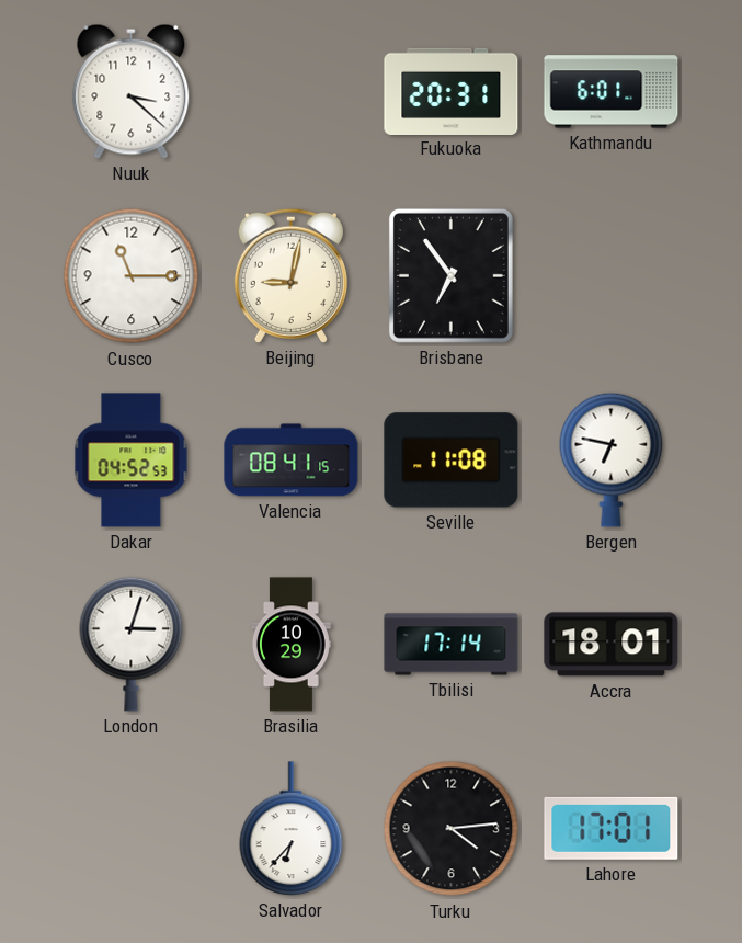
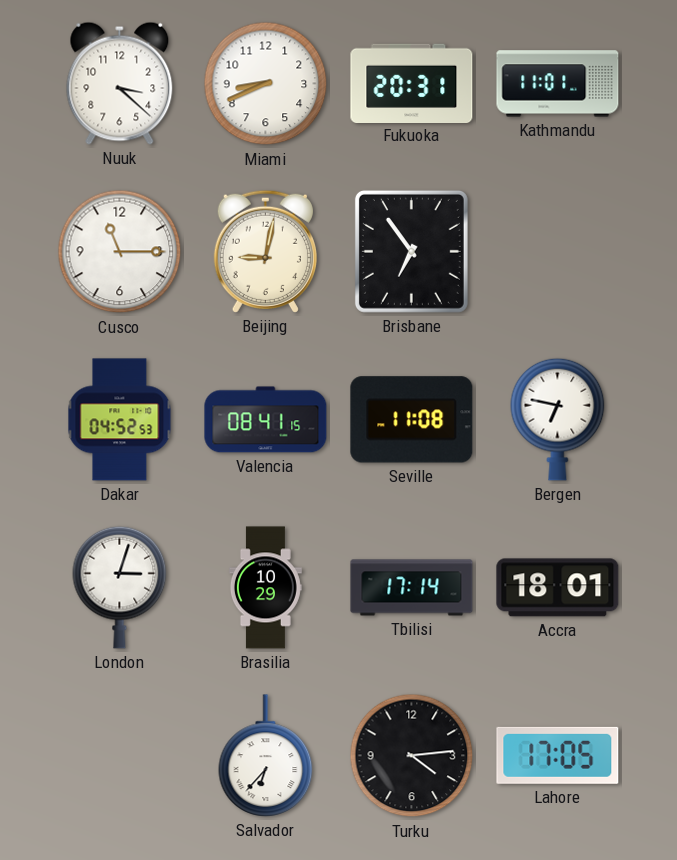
Miami: none -> 8:41 (266, 84)
Kathmandu: 6:01 -> 11:01 (558, 84)
Lahore: 17:01 -> 17:05 (558, 755)
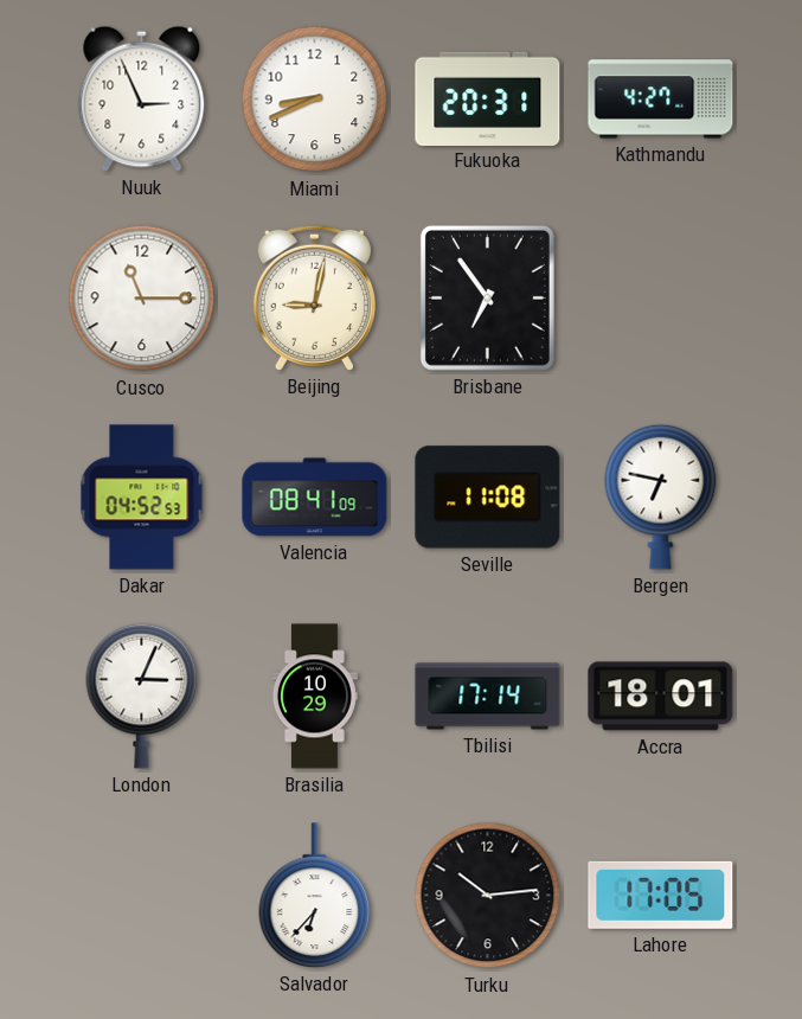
Nuuk: 3:22 -> 2:56 (142, 98)
Kathmandu: 11:01 -> 4:27 (661, 100)
Valencia: 08:41:15 -> 08:41:09 (315, 498)
London: 3:03 -> 3:04 (142, 696)
Turku: 4:14 -> 10:14 (488, 896)
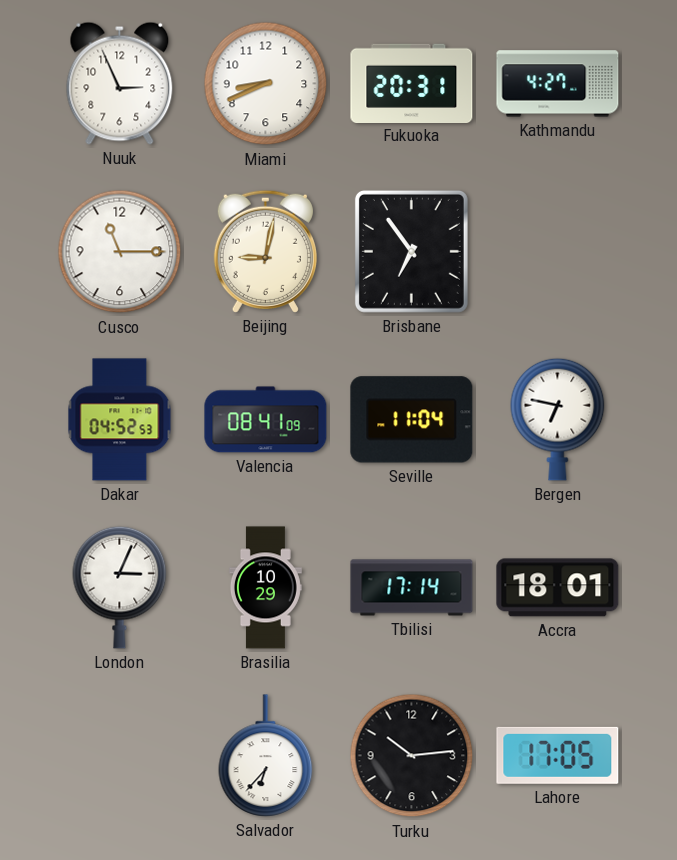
Seville: 11:08 -> 11:04 (412, 420)
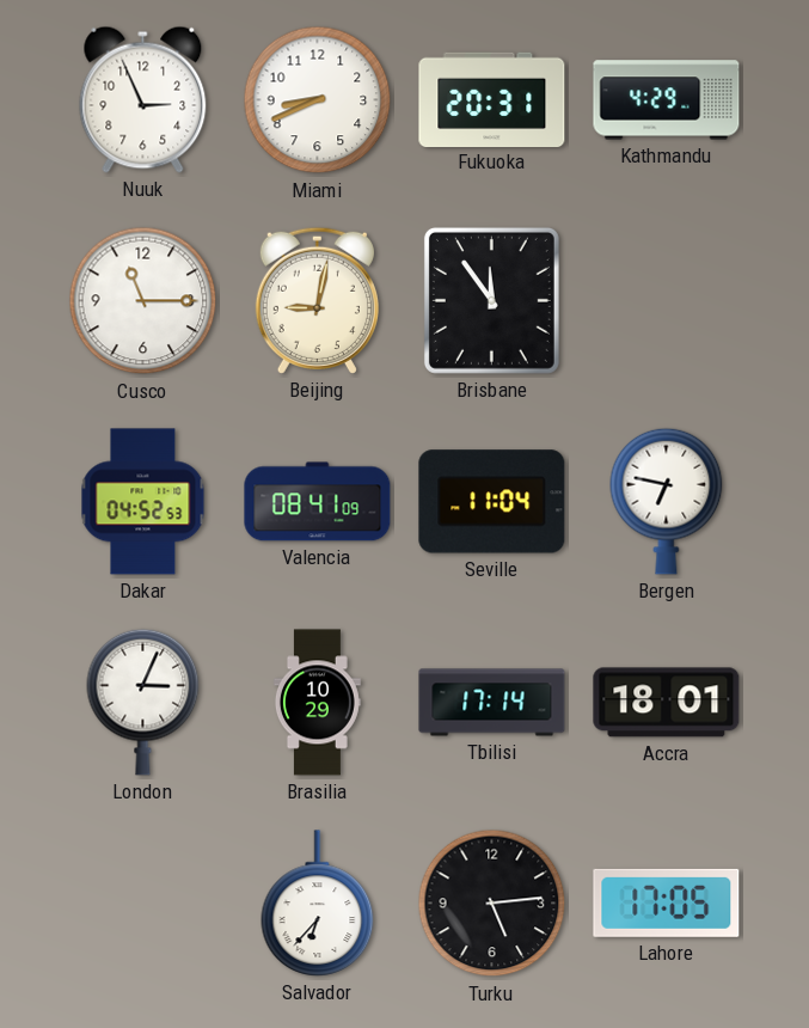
Kathmandu: 4:27 -> 4:29 (667, 100)
Brisbane: 6:54 -> 11:54 (491, 300)
Turku: 10:14 -> 5:14 (492, 904)
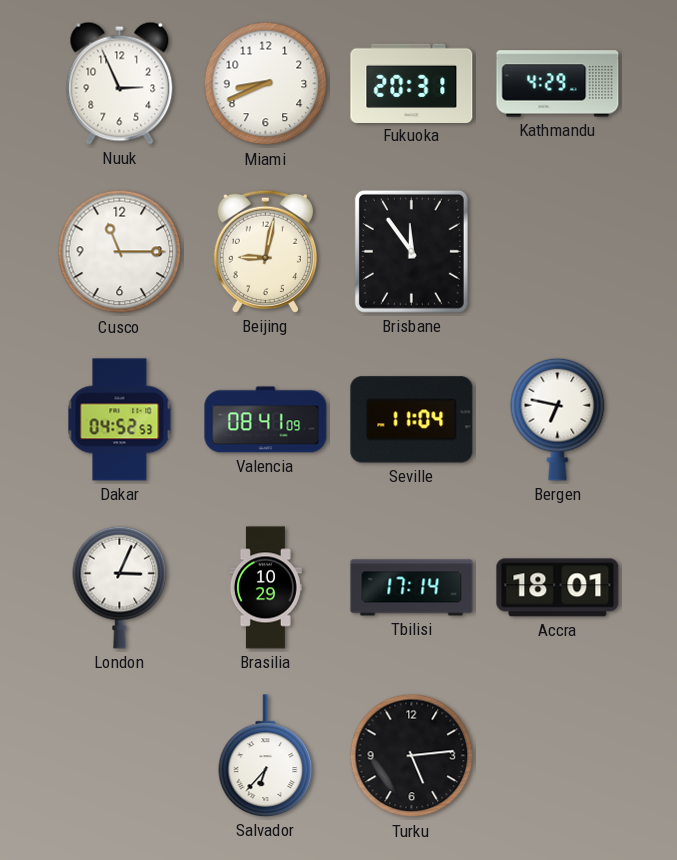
Lahore: 17:05 -> none (667, 902)
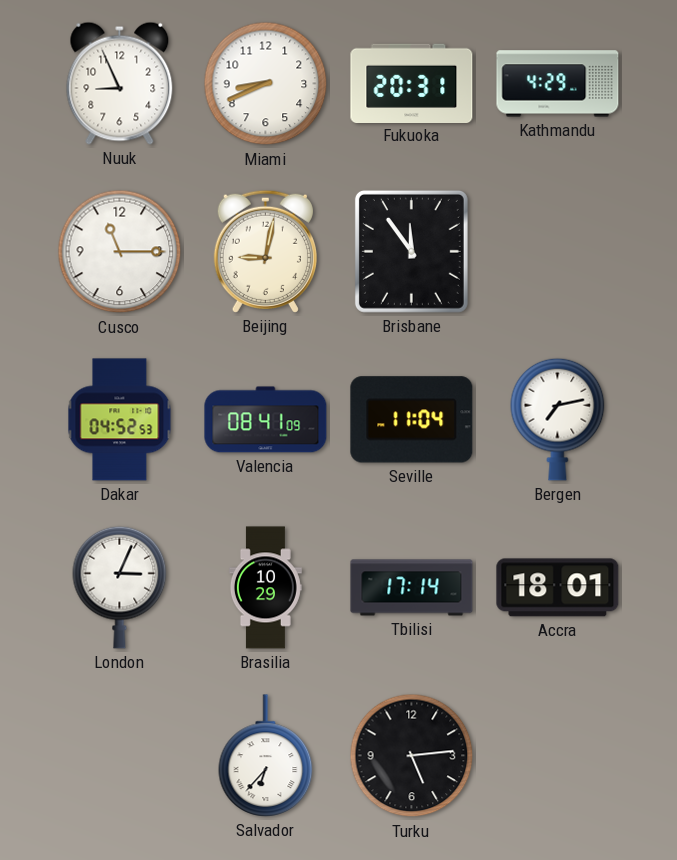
Nuuk: 2:56 -> 8:56 (120, 83)
Bergen: 6:47 -> 7:13 (558, 419)
